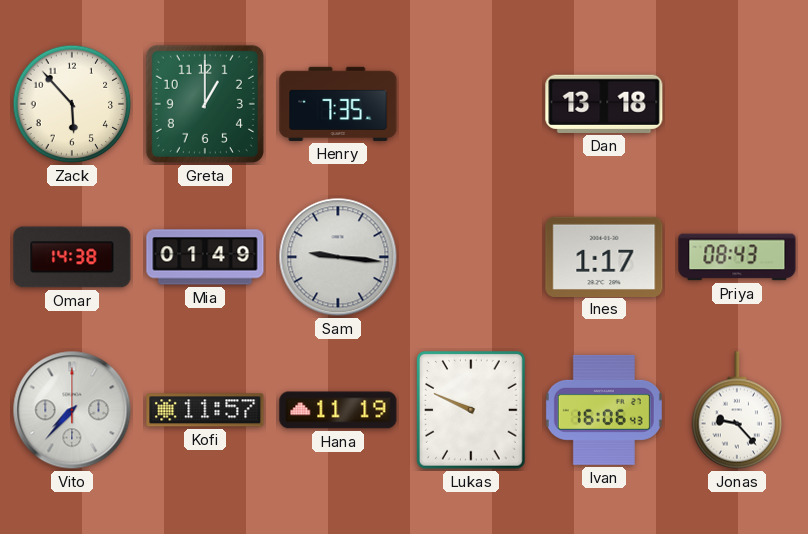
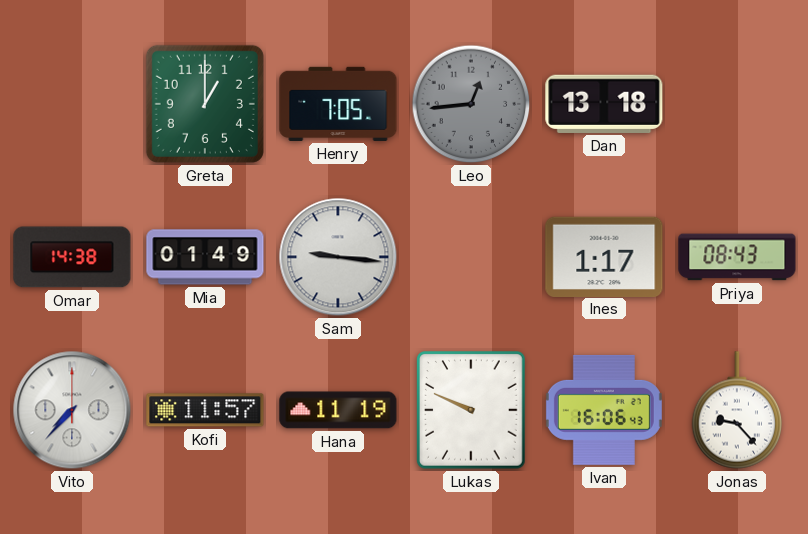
Zack: 5:53 -> none (72, 104)
Henry: 7:35 -> 7:05 (338, 104)
Leo: none -> 12:44 (471, 104)
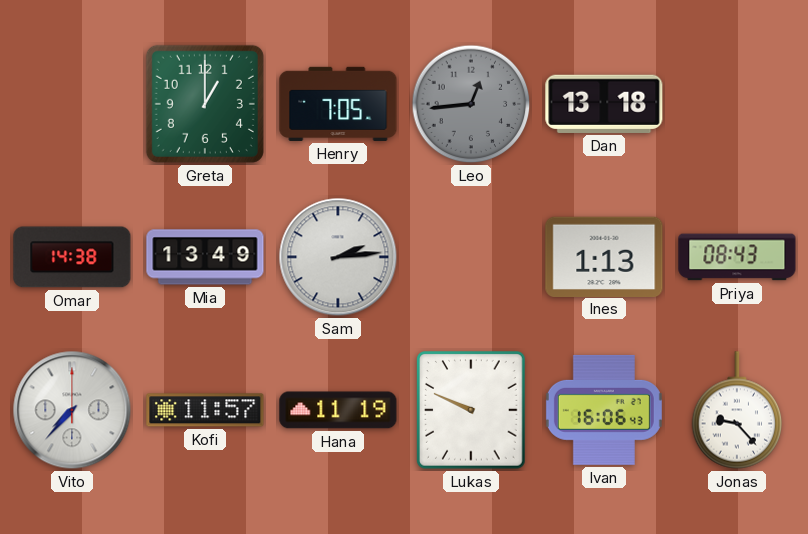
Mia: 01:49 -> 13:49 (205, 257)
Sam: 9:16 -> 2:14 (338, 257)
Ines: 1:17 -> 1:13 (604, 256)
